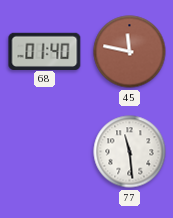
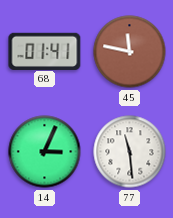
68: 01:40 -> 01:41 (45, 51)
14: none -> 3:04 (45, 152)
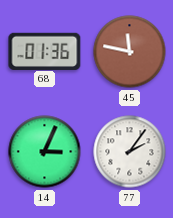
68: 01:41 -> 01:36 (45, 51)
77: 11:29 -> 2:06 (130, 152)
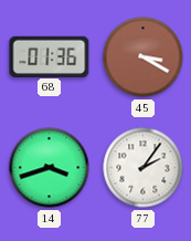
45: 11:47 -> 3:20 (144, 57)
14: 3:04 -> 3:42 (50, 168)
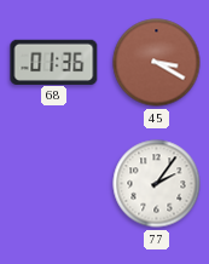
14: 3:42 -> none (50, 168)
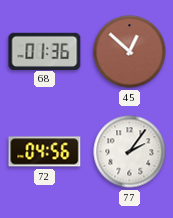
45: 3:20 -> 12:52 (130, 52)
72: none -> 04:56 (45, 152)
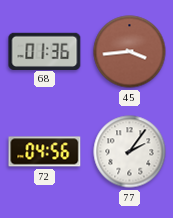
45: 12:52 -> 3:44 (130, 52)
